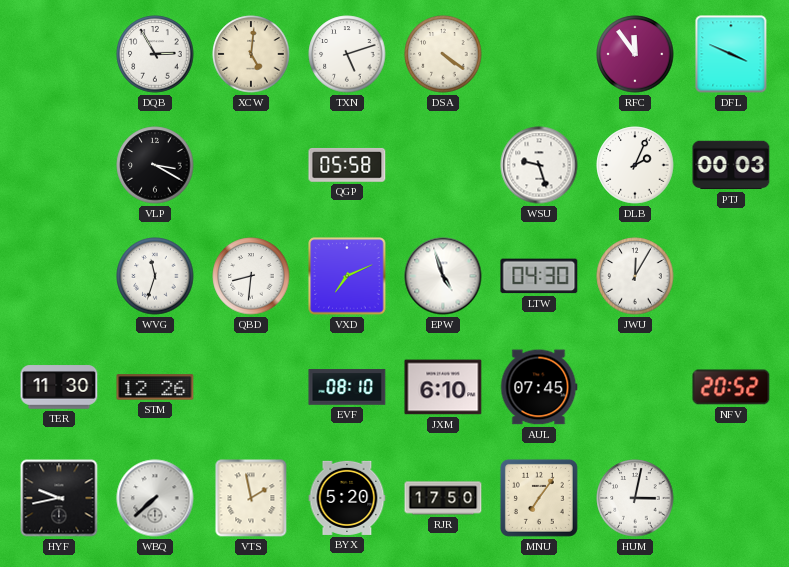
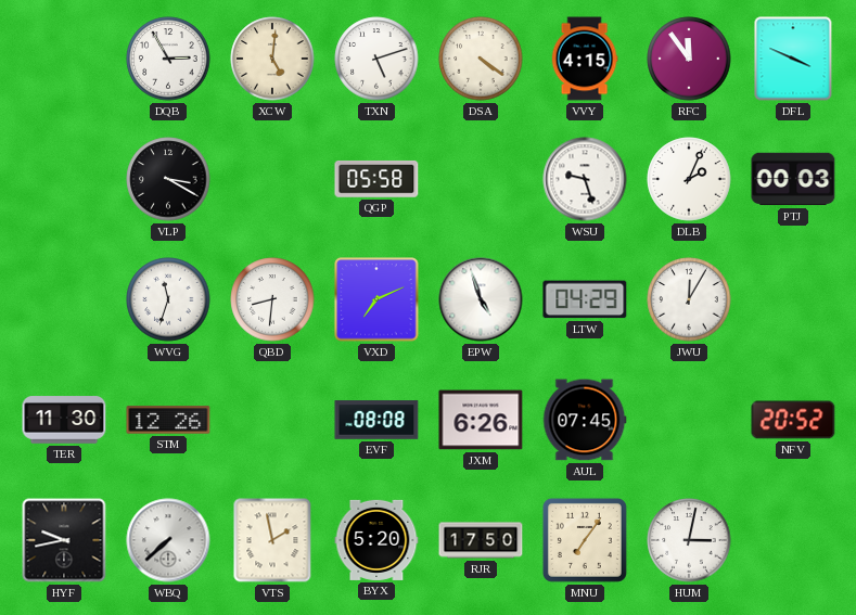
VVY: none -> 4:15 (585, 59)
LTW: 04:30 -> 04:29 (585, 299)
EVF: 08:10 -> 08:08 (376, 420)
JXM: 6:10 -> 6:26 (481, 420)
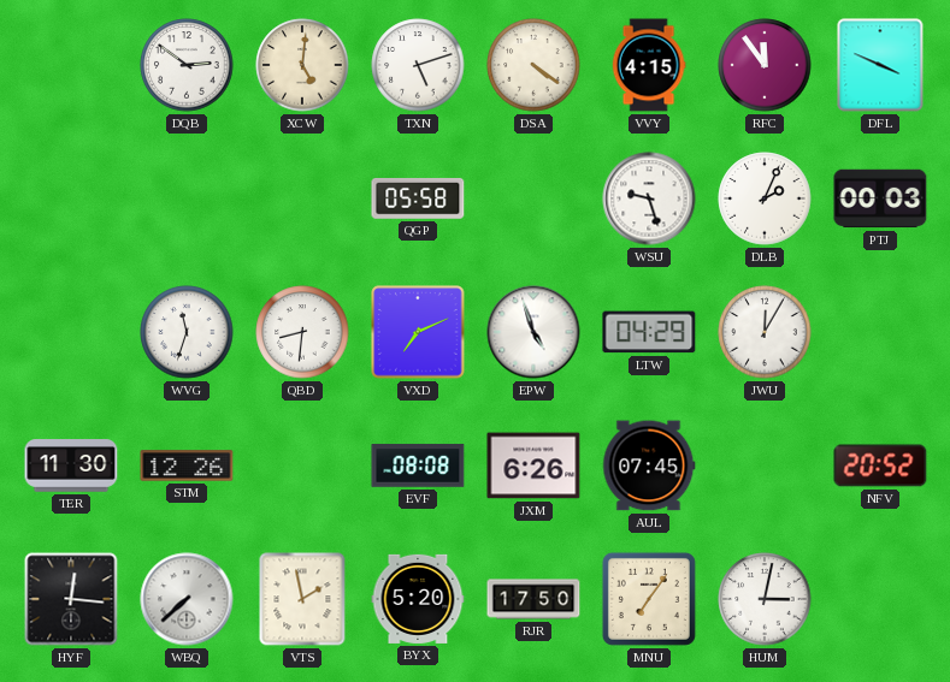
DQB: 2:55 -> 2:51 (187, 65)
VLP: 3:20 -> none (168, 179)
HYF: 9:43 -> 12:16 (71, 599)
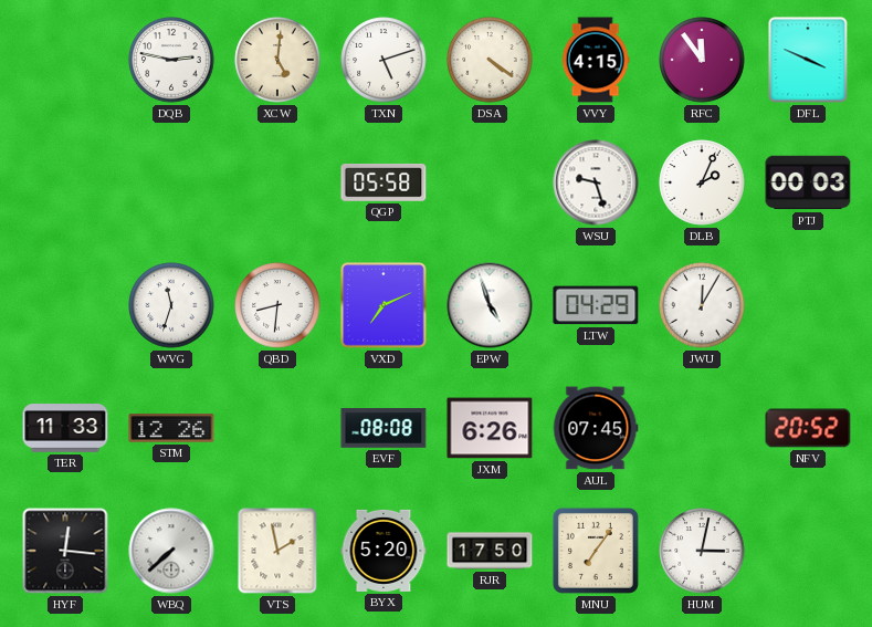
DQB: 2:51 -> 2:47 (171, 60)
TER: 11:30 -> 11:33 (65, 428)
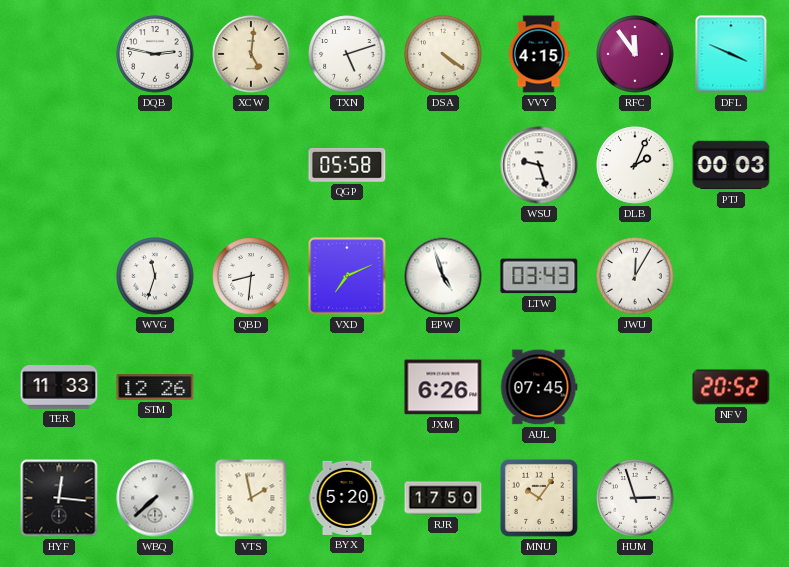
LTW: 04:29 -> 03:43 (539, 276)
EVF: 08:08 -> none (384, 428)
MNU: 7:06 -> 10:06 (539, 498)
HUM: 3:02 -> 2:57 (635, 498)
